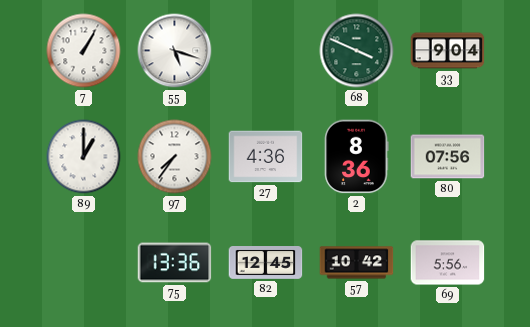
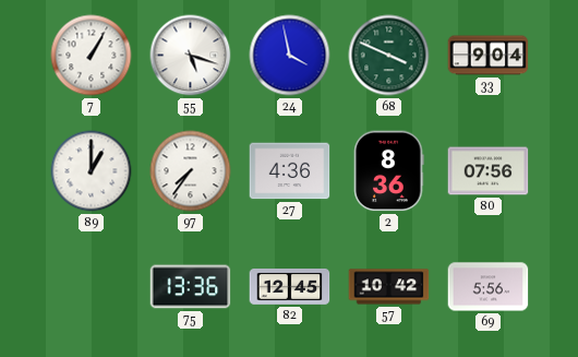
24: none -> 3:58 (290, 56)
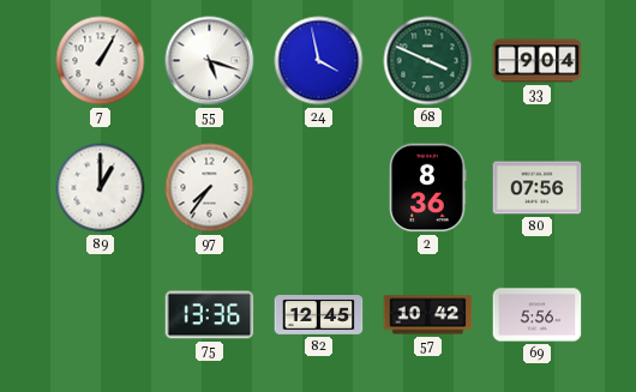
27: 4:36 -> none (290, 171)
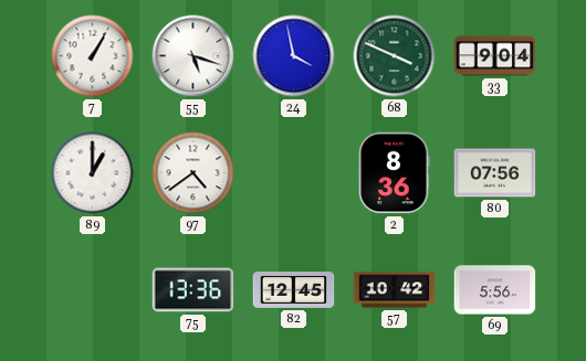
97: 7:36 -> 4:39 (193, 173)
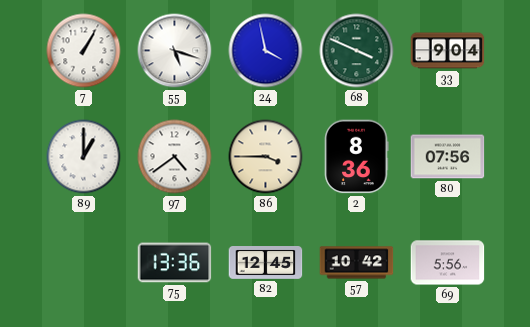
86: none -> 3:45 (266, 157)
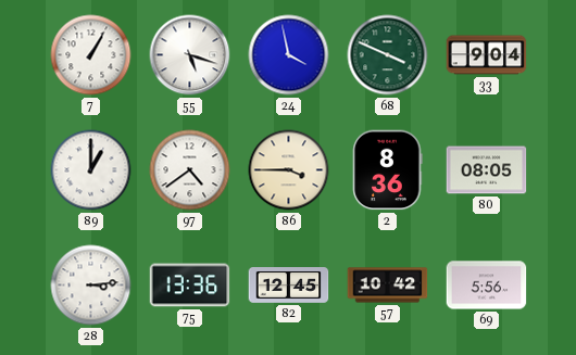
80: 07:56 -> 08:05 (487, 170)
28: none -> 3:14 (91, 286)
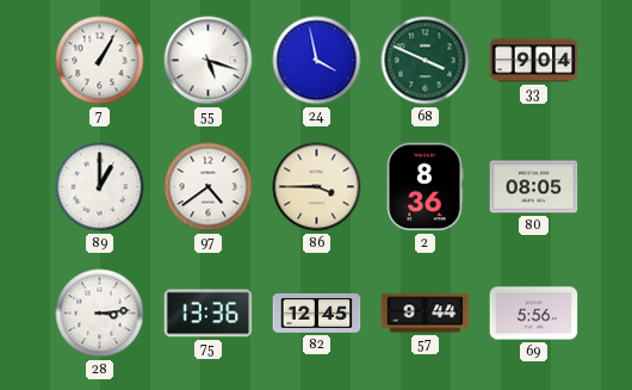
57: 10:42 -> 9:44 (426, 314)
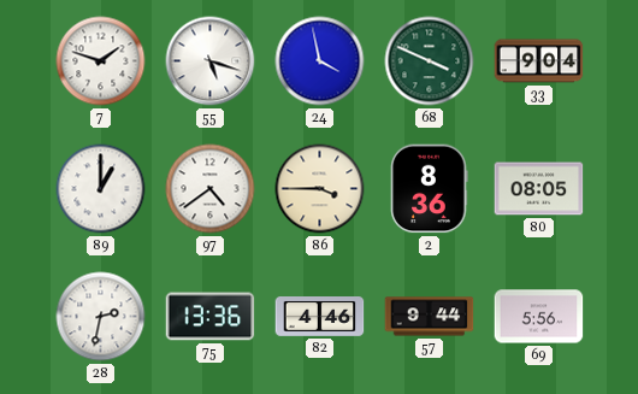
7: 1:05 -> 1:48 (101, 61)
28: 3:14 -> 2:32 (101, 317)
82: 12:45 -> 4:46 (320, 317)
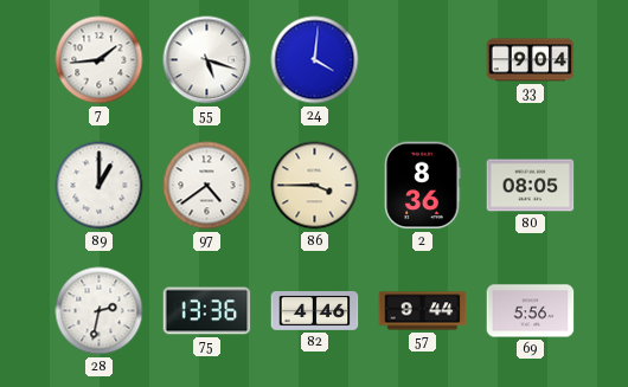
7: 1:48 -> 1:44 (100, 60)
24: 3:58 -> 4:01 (315, 60)
68: 3:49 -> none (430, 61)
